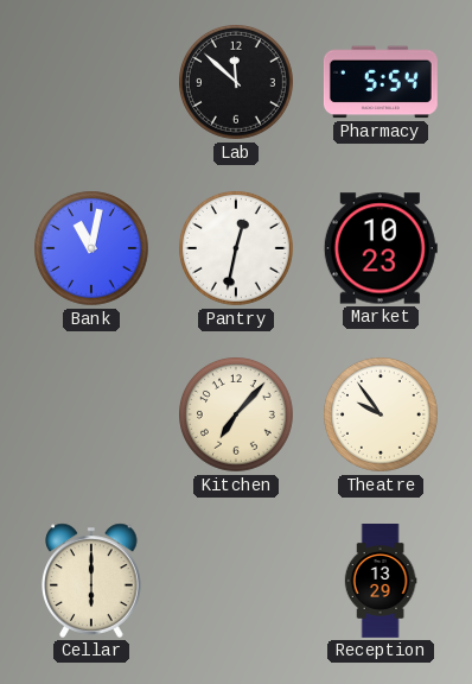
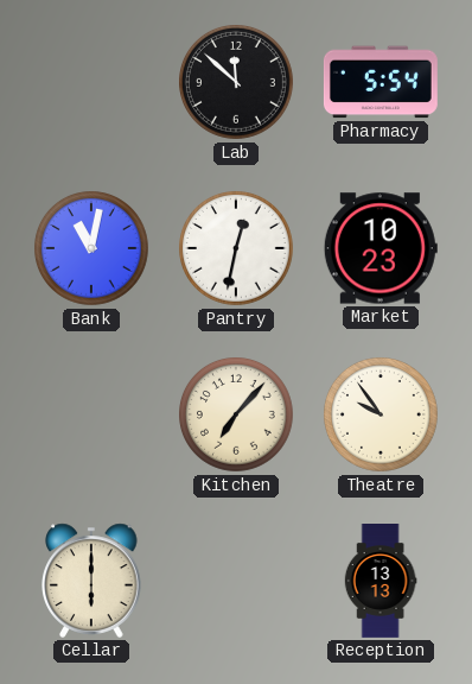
Reception: 13:29 -> 13:13 (381, 582)
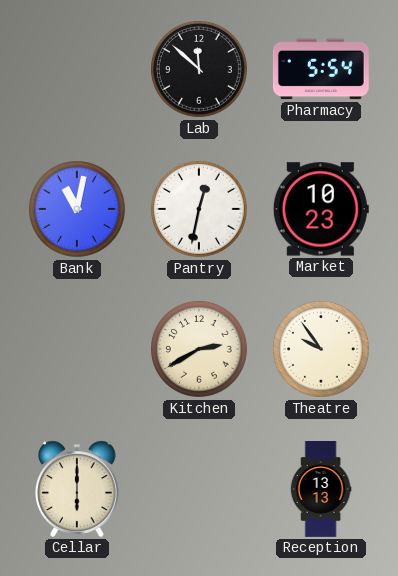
Kitchen: 7:07 -> 2:40 (200, 350)
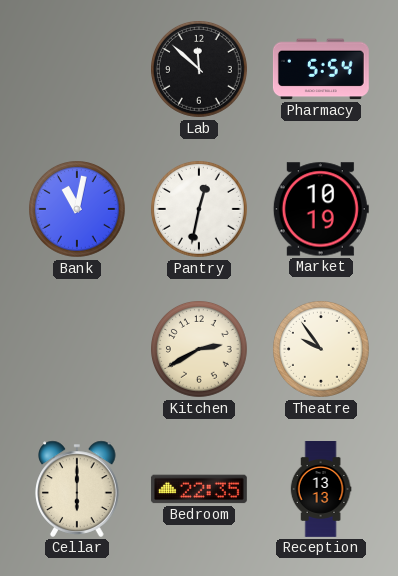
Market: 10:23 -> 10:19 (321, 209)
Bedroom: none -> 22:35 (199, 489)
